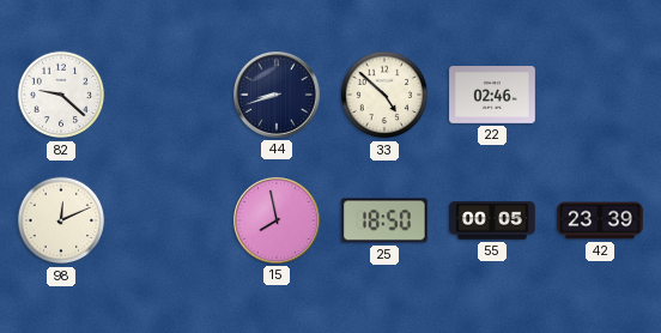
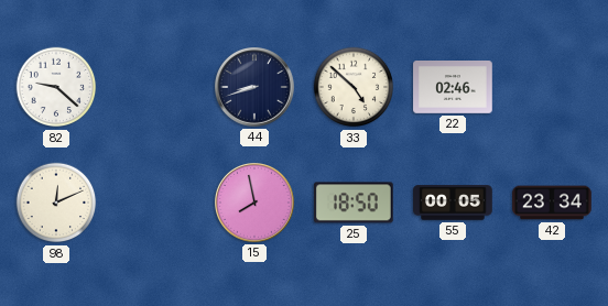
42: 23:39 -> 23:34 (552, 203)
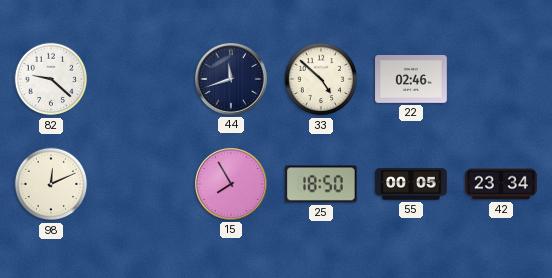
44: 8:42 -> 11:42 (232, 80)
15: 7:58 -> 7:55 (232, 185)
